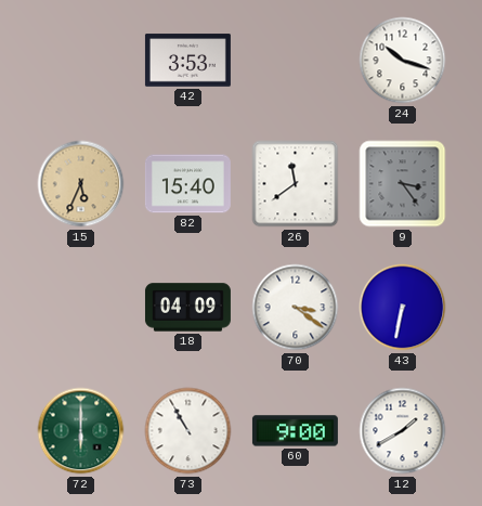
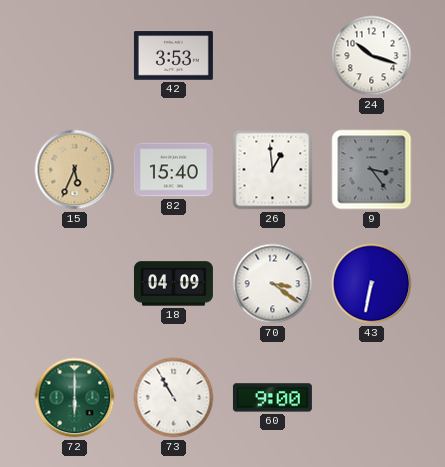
26: 11:39 -> 12:59 (273, 170)
12: 1:40 -> none (403, 431)
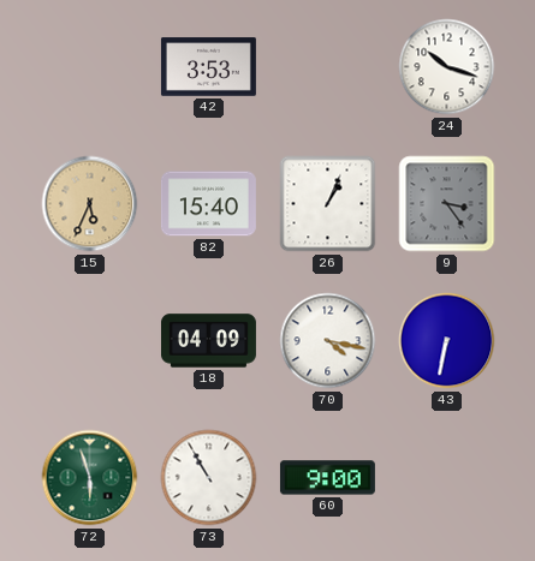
26: 12:59 -> 1:04 (328, 204)
70: 3:21 -> 4:17 (328, 341)
72: 6:00 -> 5:57 (90, 478)
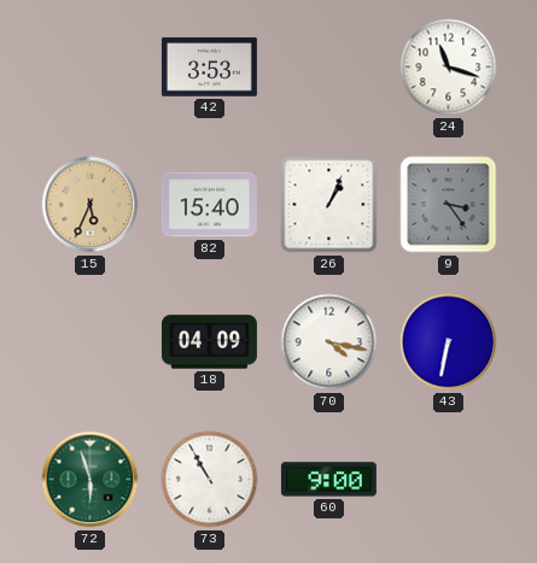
24: 10:18 -> 11:18 (449, 68)
